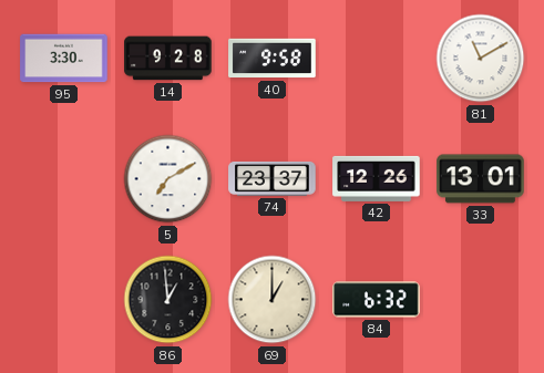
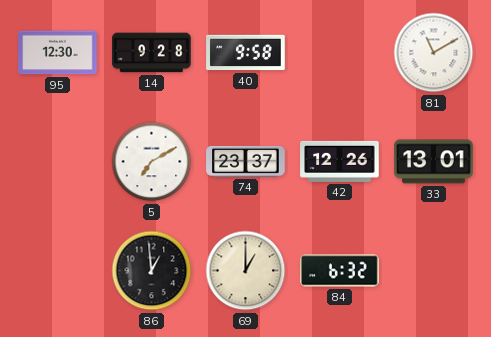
95: 3:30 -> 12:30 (58, 53)
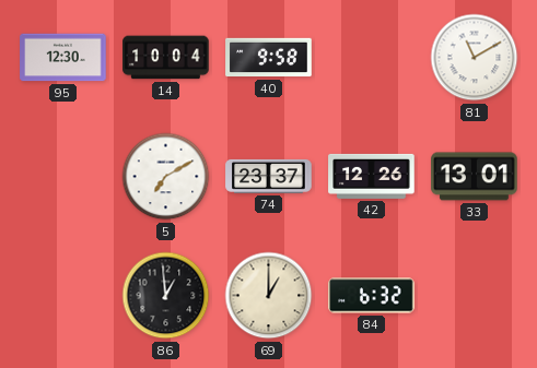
14: 9:28 -> 10:04 (166, 58)
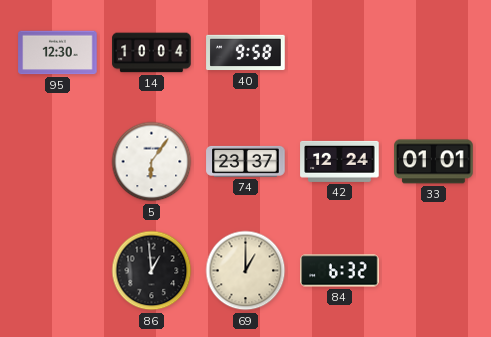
81: 11:10 -> none (475, 58)
5: 7:10 -> 6:06 (152, 162)
42: 12:26 -> 12:24 (340, 161)
33: 13:01 -> 01:01 (434, 162)
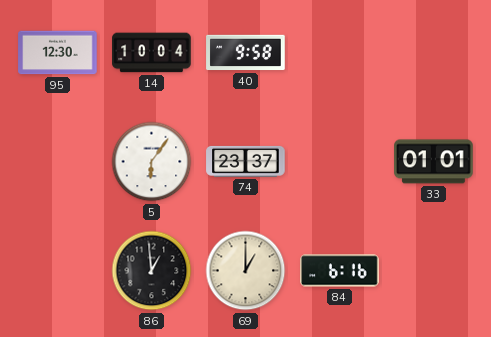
42: 12:24 -> none (340, 161)
84: 6:32 -> 6:16 (340, 271)
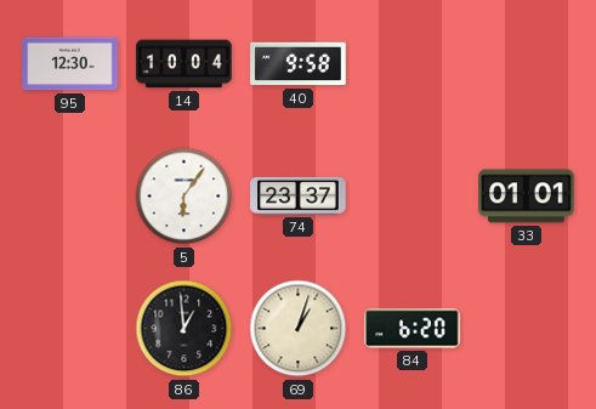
69: 1:00 -> 1:03 (299, 329)
84: 6:16 -> 6:20 (413, 329)
